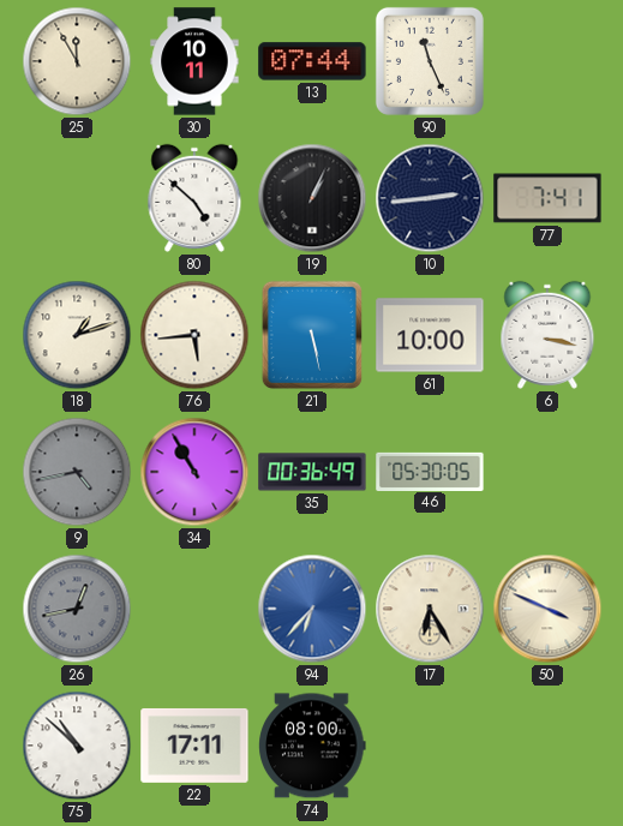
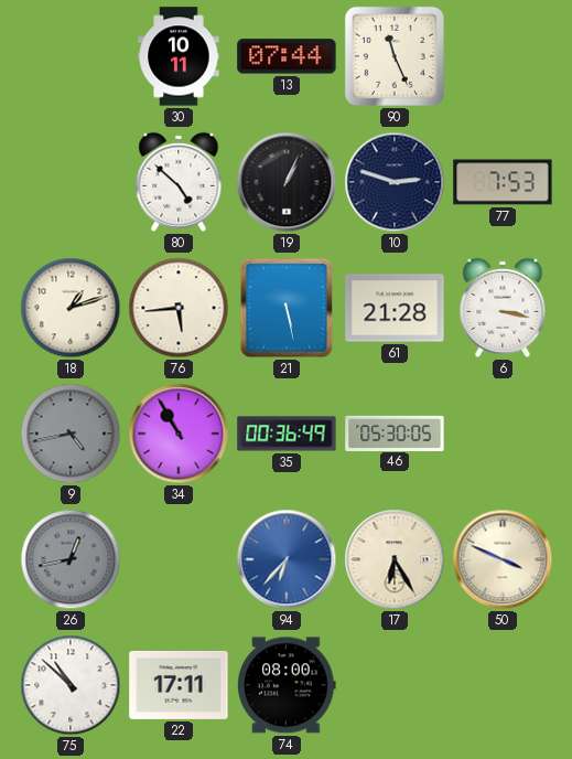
25: 11:55 -> none (77, 61)
10: 2:44 -> 2:48 (395, 182)
77: 7:41 -> 7:53 (503, 182)
61: 10:00 -> 21:28 (395, 308)
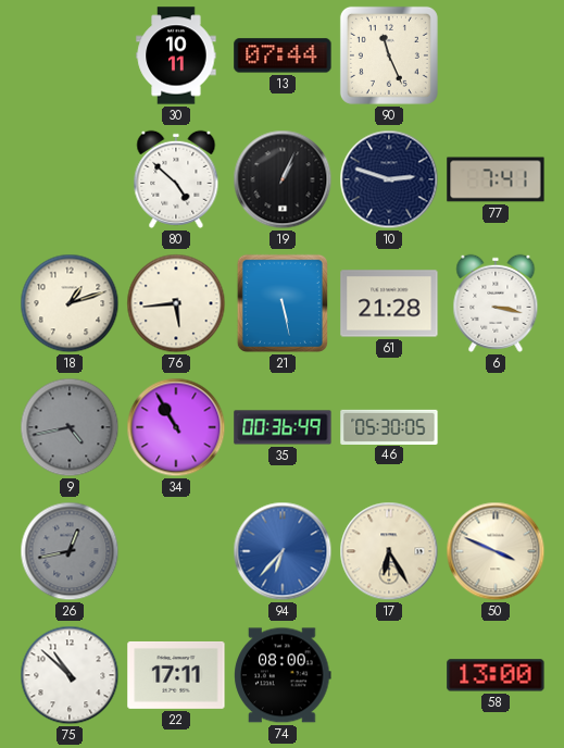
77: 7:53 -> 7:41 (496, 179)
58: none -> 13:00 (496, 675)
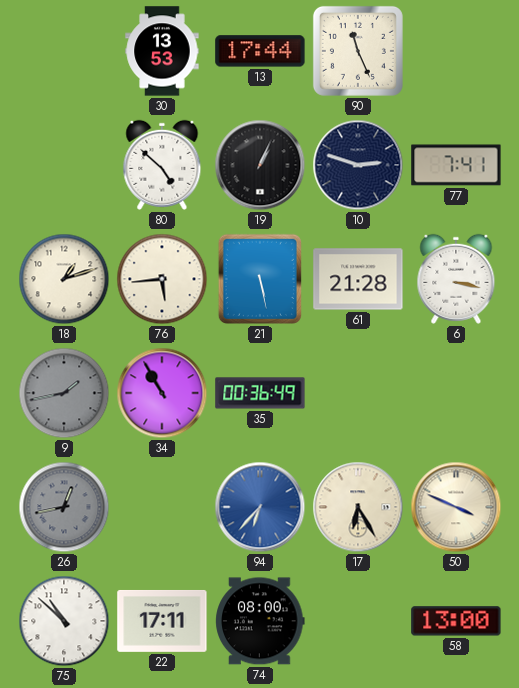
30: 10:11 -> 13:53 (162, 51)
13: 07:44 -> 17:44 (260, 51)
9: 4:43 -> 1:43 (64, 393)
46: 05:30 -> none (389, 426)
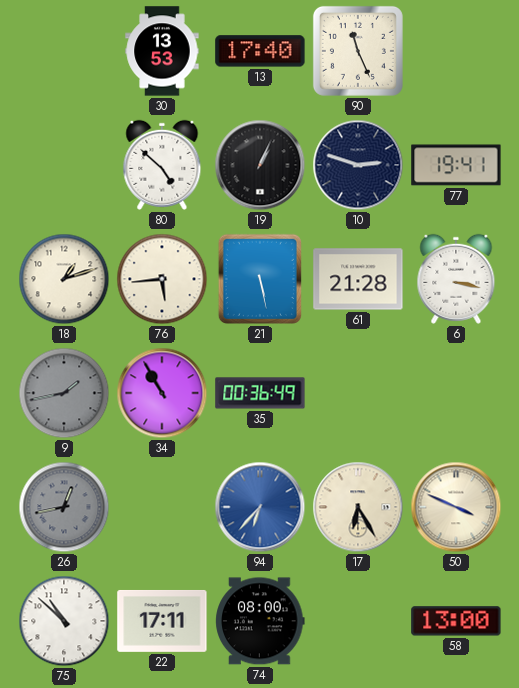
13: 17:44 -> 17:40 (260, 51)
77: 7:41 -> 19:41 (456, 165)
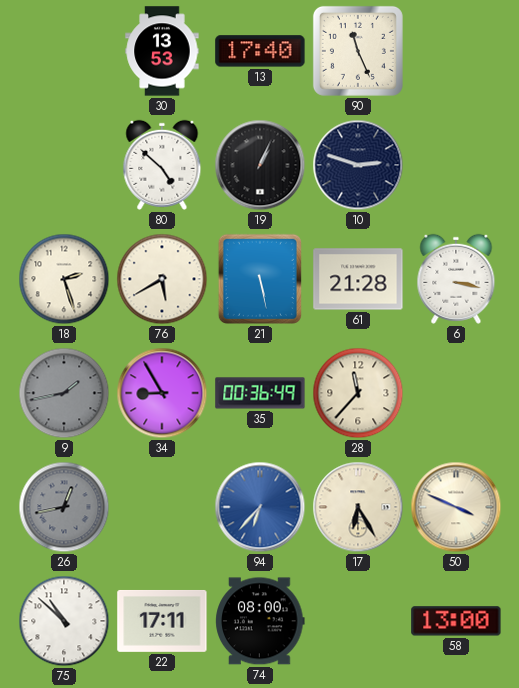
77: 19:41 -> none (456, 165)
18: 1:12 -> 2:27 (64, 279)
76: 5:44 -> 5:40 (162, 279)
34: 10:55 -> 8:55 (162, 393)
28: none -> 11:37 (358, 393)
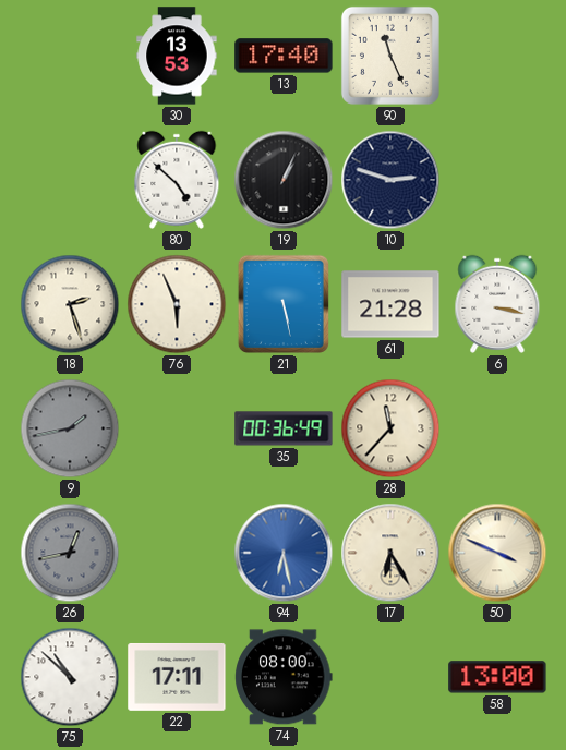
76: 5:40 -> 5:56 (177, 304)
34: 8:55 -> none (162, 393)
94: 6:37 -> 6:28 (284, 553)
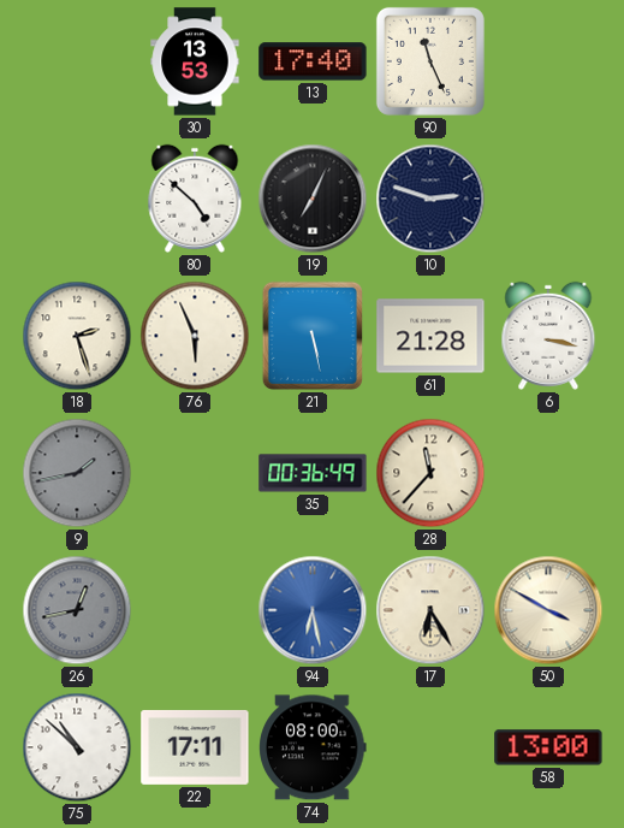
19: 1:04 -> 7:04 (313, 199)
50: 3:49 -> 3:50 (548, 610)
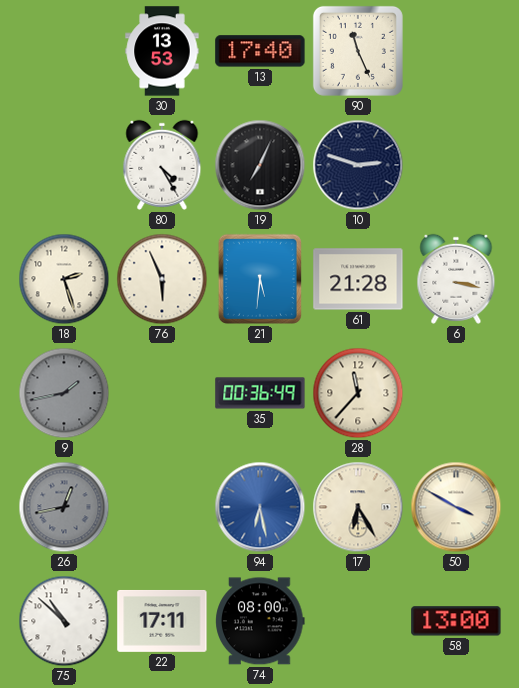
80: 4:52 -> 4:25 (162, 165)
21: 5:28 -> 5:31 (260, 279)
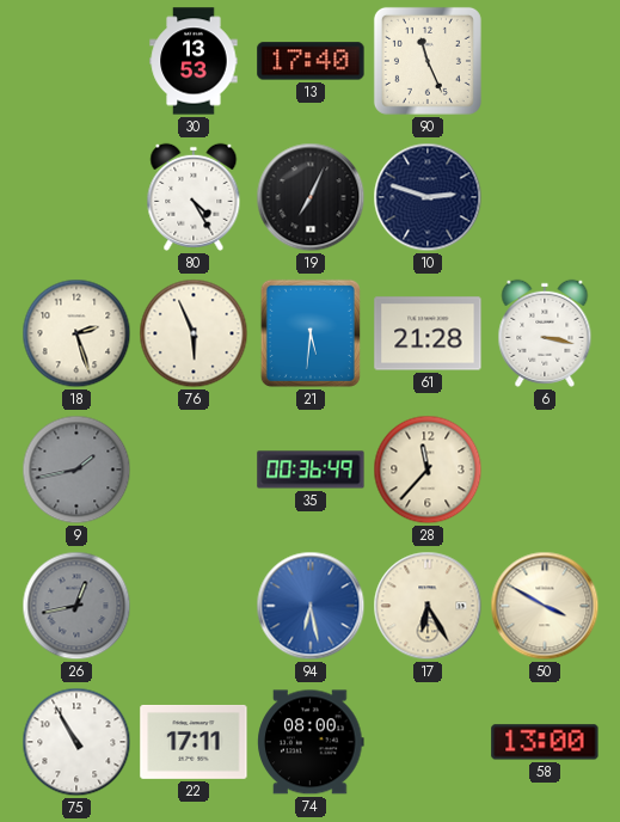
75: 10:52 -> 10:55 (76, 742)
